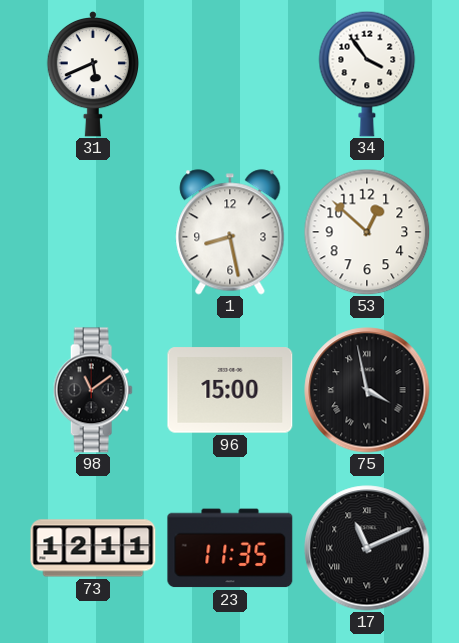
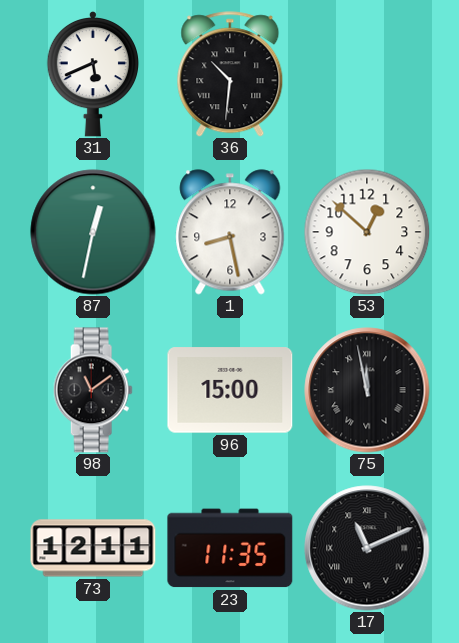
36: none -> 10:31 (230, 74)
34: 3:54 -> none (367, 74)
87: none -> 12:32 (93, 232)
75: 3:58 -> 11:58 (367, 390)
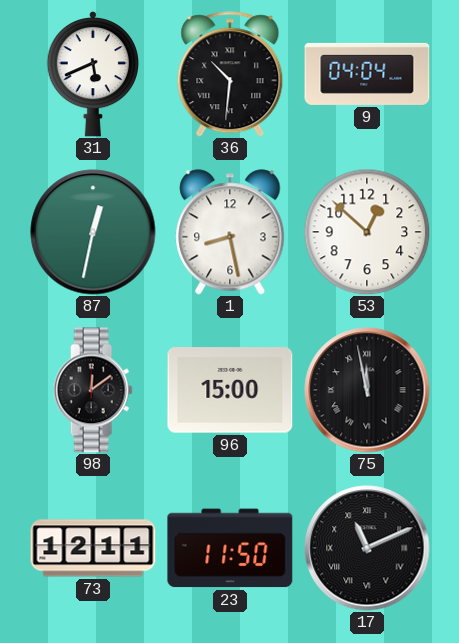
9: none -> 04:04 (367, 74)
98: 11:09 -> 12:09 (93, 390)
23: 11:35 -> 11:50 (230, 548)
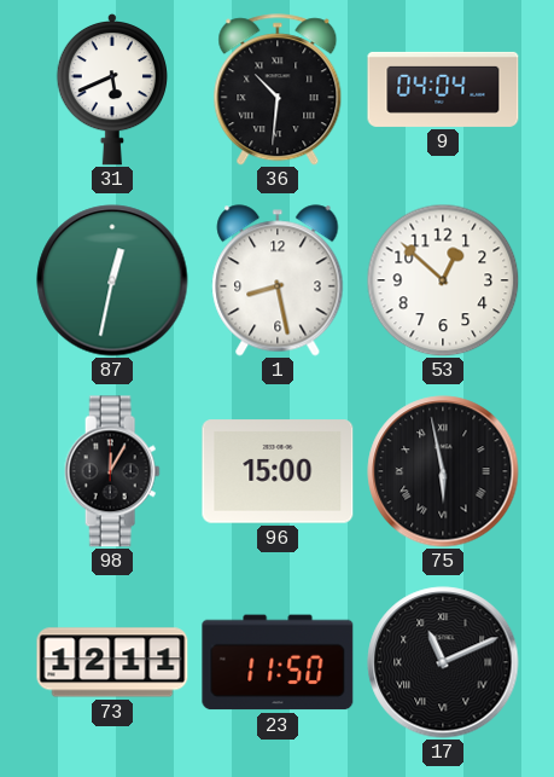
98: 12:09 -> 12:05 (112, 471)
75: 11:58 -> 5:58 (443, 471)
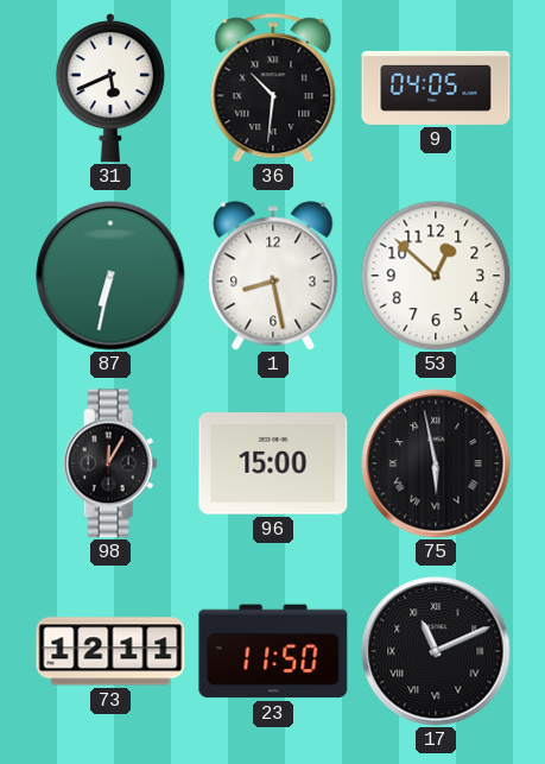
9: 04:04 -> 04:05 (436, 88)
87: 12:32 -> 6:32 (110, 276)
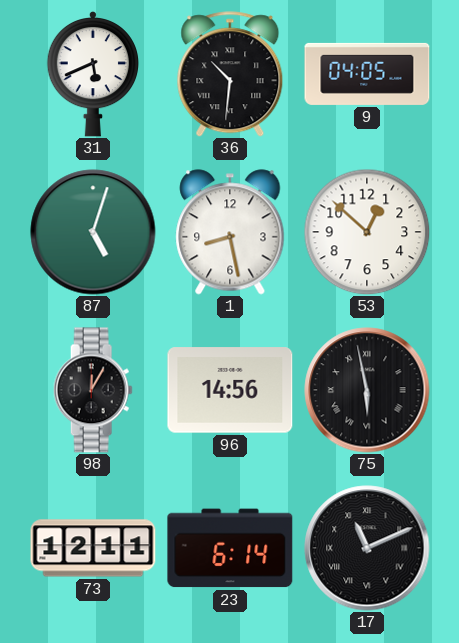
87: 6:32 -> 5:03 (93, 232)
96: 15:00 -> 14:56 (230, 390)
23: 11:50 -> 6:14 (230, 548)
